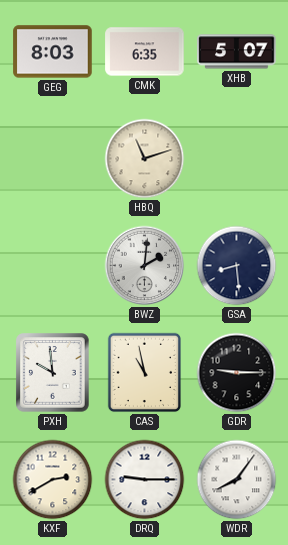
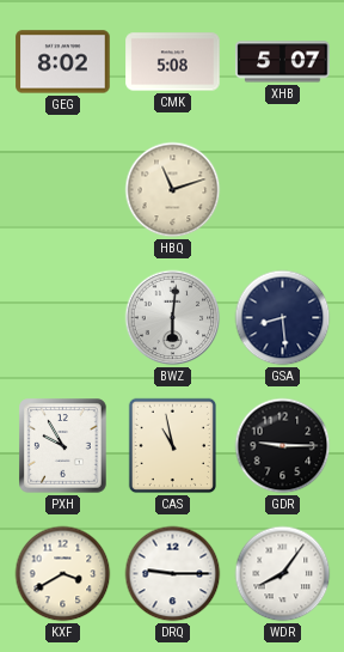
GEG: 8:03 -> 8:02 (63, 62)
CMK: 6:35 -> 5:08 (173, 62)
BWZ: 2:01 -> 6:01 (173, 318)
PXH: 9:59 -> 9:55 (63, 446)
KXF: 2:40 -> 3:40 (63, 574)
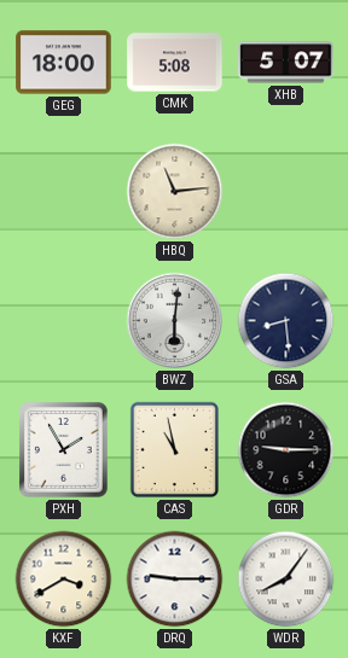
GEG: 8:02 -> 18:00 (64, 63)
HBQ: 11:12 -> 11:14 (175, 192)
PXH: 9:55 -> 1:55 (64, 450)
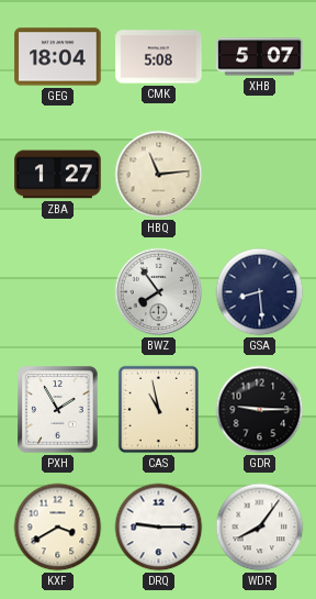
GEG: 18:00 -> 18:04 (58, 57)
ZBA: none -> 1:27 (58, 175)
BWZ: 6:01 -> 7:54 (159, 292)
